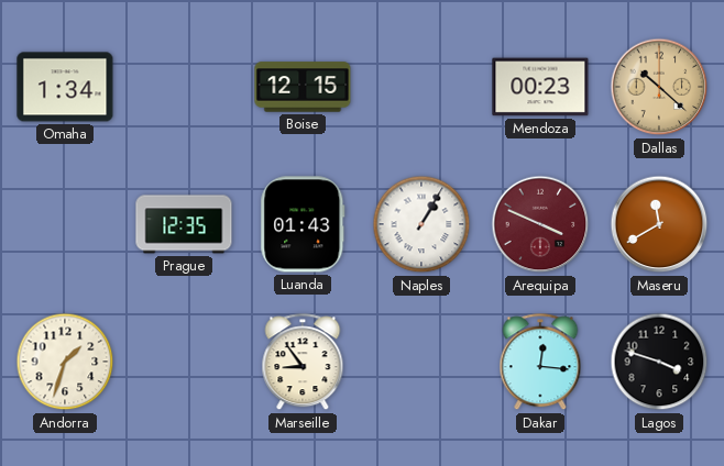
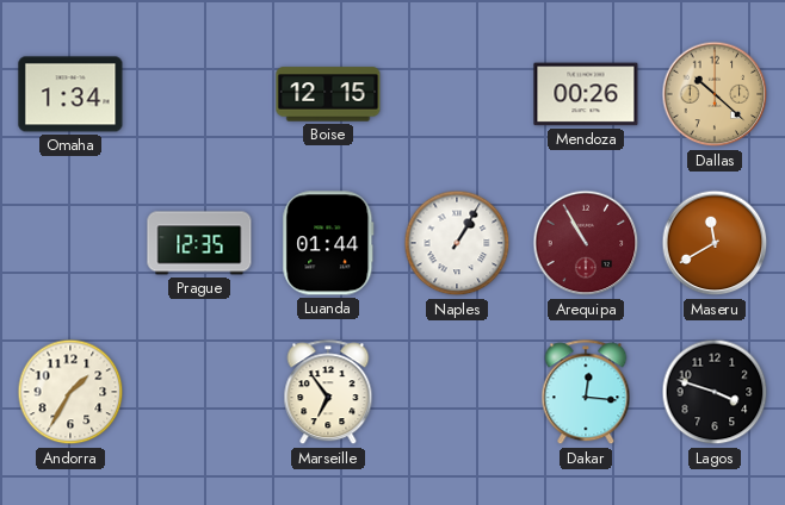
Mendoza: 00:23 -> 00:26 (586, 94)
Luanda: 01:43 -> 01:44 (328, 243)
Arequipa: 3:49 -> 10:55 (586, 243)
Andorra: 1:33 -> 1:35 (70, 392)
Marseille: 8:54 -> 6:54 (328, 393)
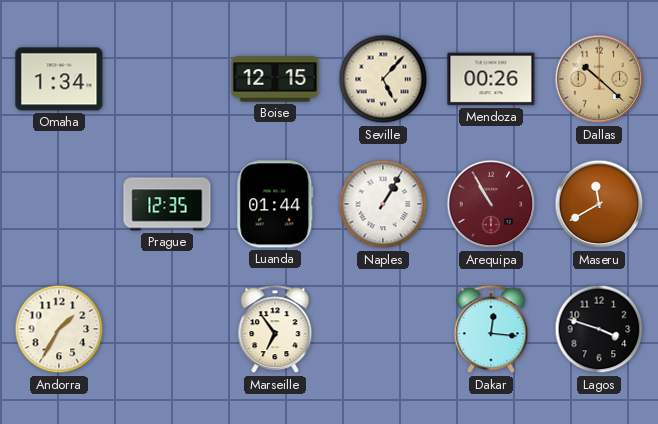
Seville: none -> 5:07 (383, 79)
